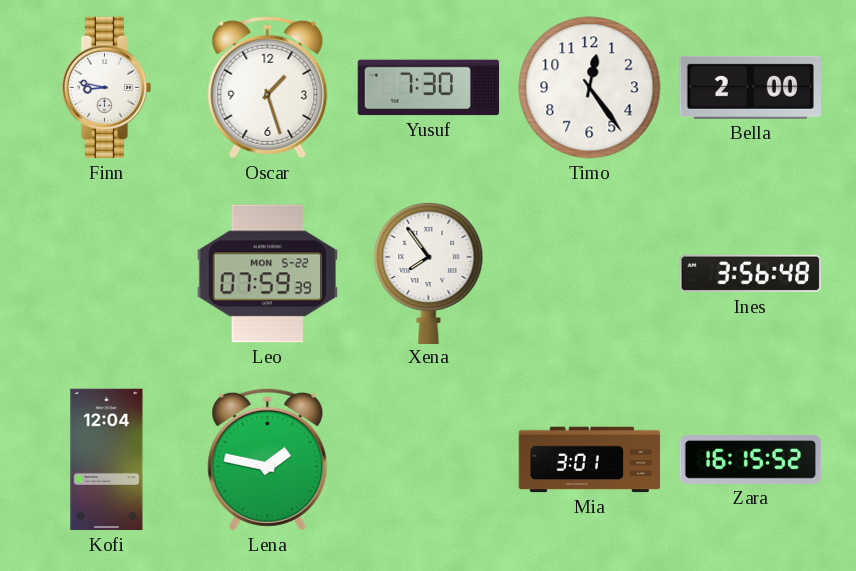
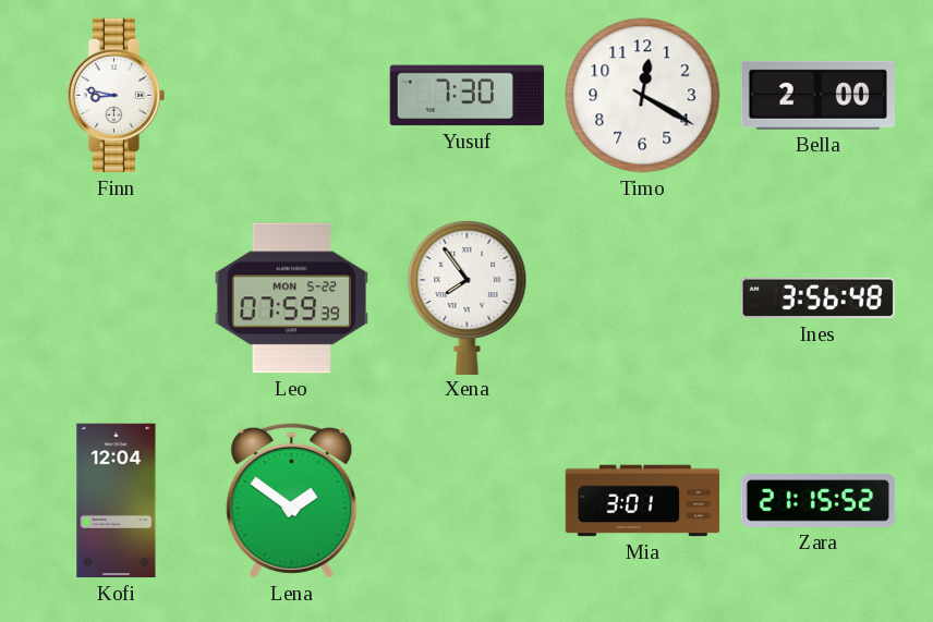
Oscar: 1:27 -> none (268, 87)
Timo: 12:24 -> 12:20 (643, 96)
Lena: 1:47 -> 1:51 (292, 500)
Zara: 16:15 -> 21:15 (819, 501)
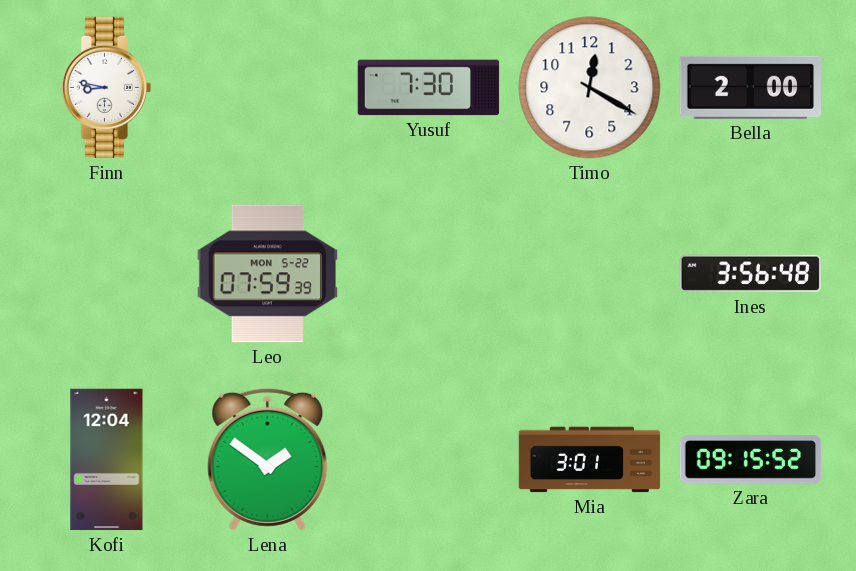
Xena: 7:54 -> none (468, 296)
Zara: 21:15 -> 09:15 (751, 460)
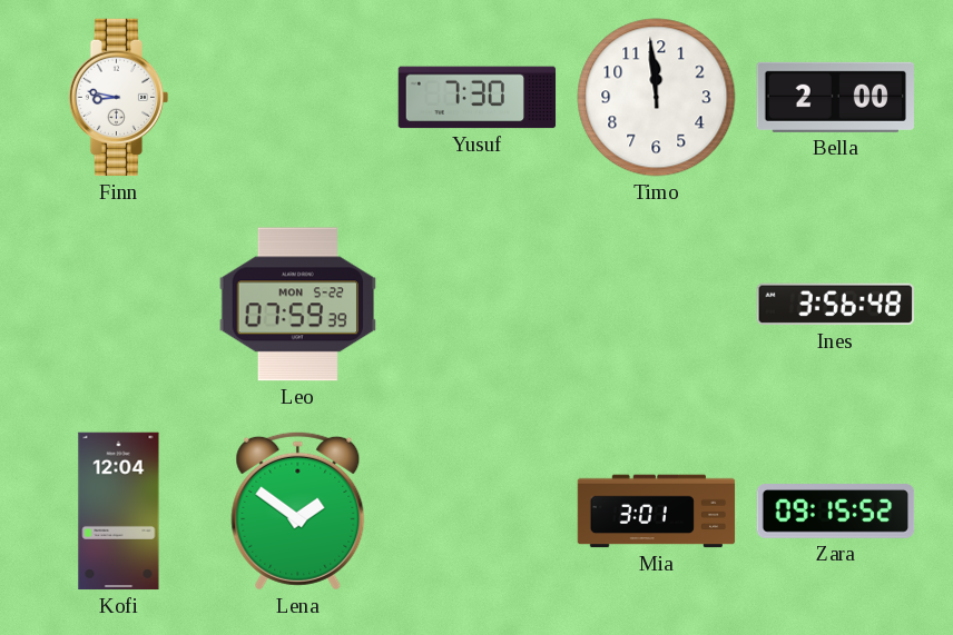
Timo: 12:20 -> 11:59 (657, 98)
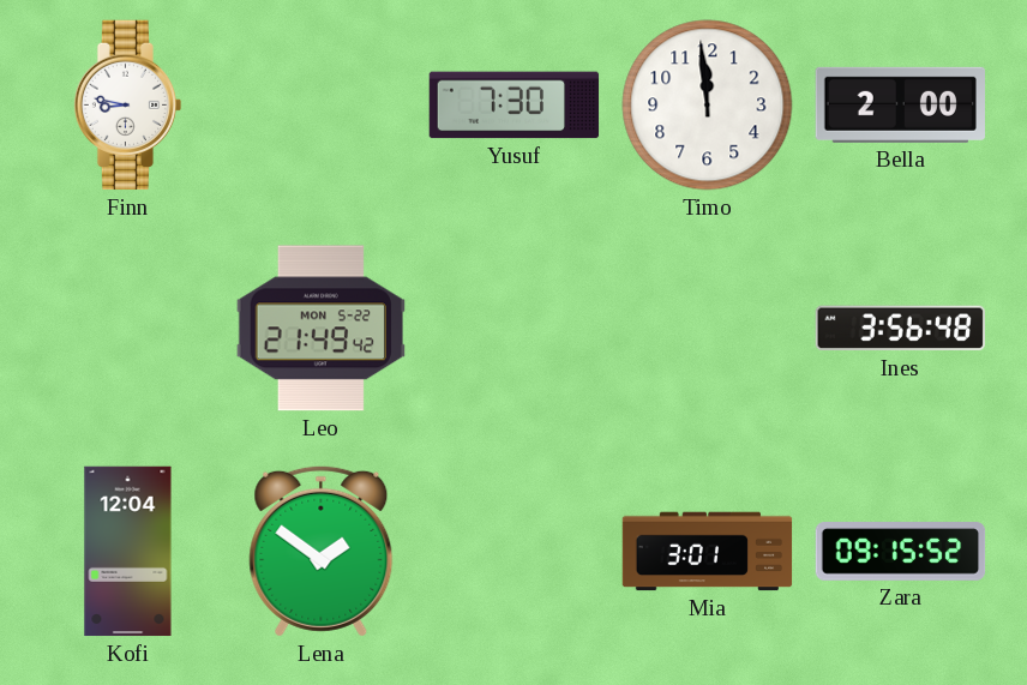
Leo: 07:59 -> 21:49 (320, 329)
